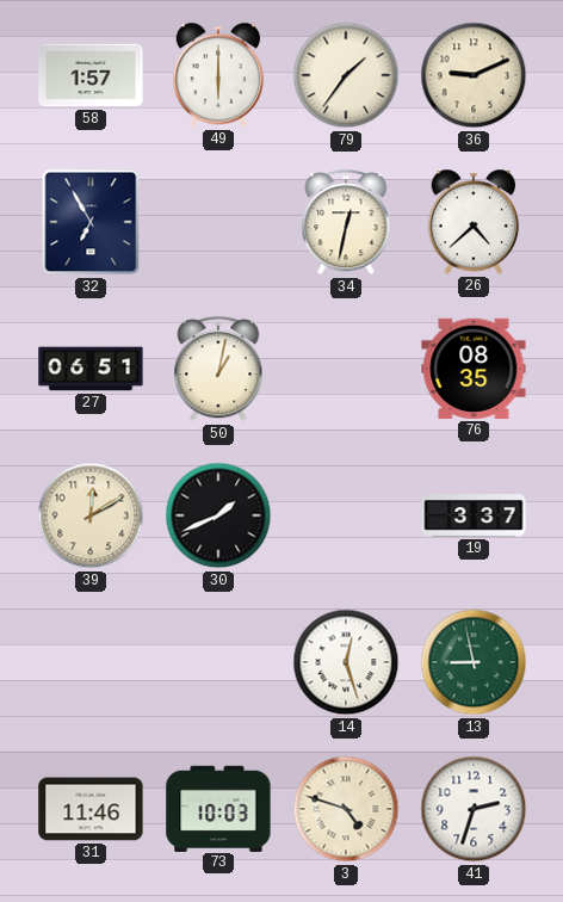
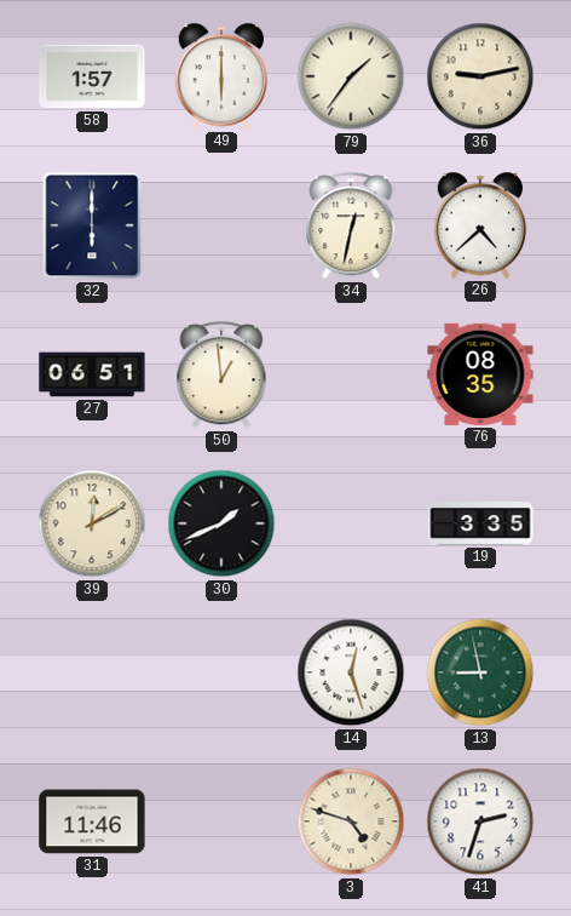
36: 9:11 -> 9:13 (480, 76)
32: 6:55 -> 6:00 (92, 225)
50: 1:02 -> 12:59 (221, 376)
19: 3:37 -> 3:35 (480, 523)
73: 10:03 -> none (218, 808)
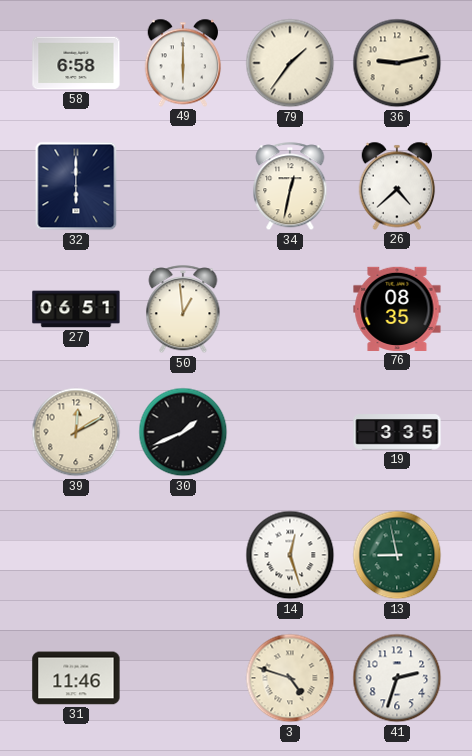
58: 1:57 -> 6:58 (76, 63)
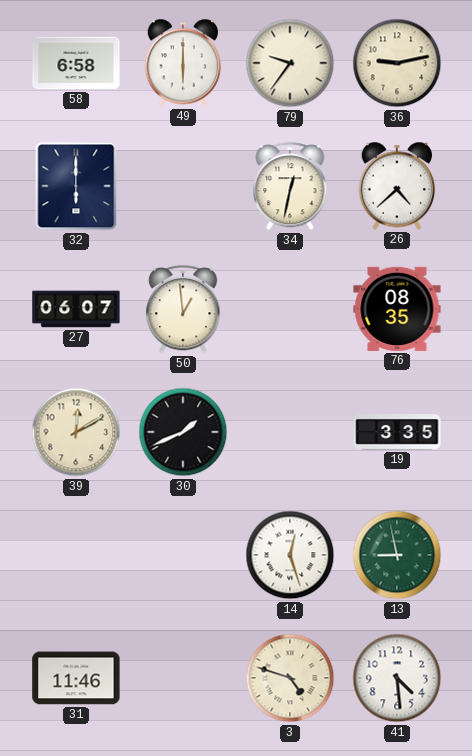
79: 1:36 -> 9:36 (290, 63)
27: 06:51 -> 06:07 (76, 309)
41: 2:33 -> 4:29 (397, 678)
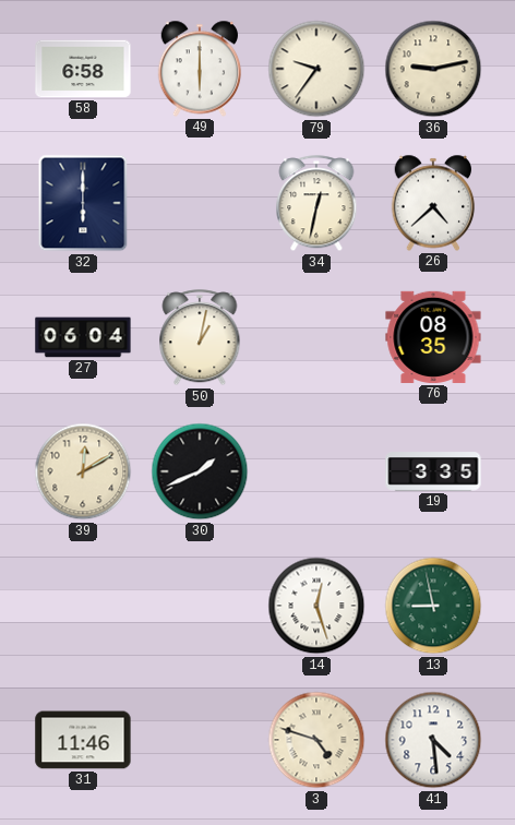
27: 06:07 -> 06:04 (83, 337)
50: 12:59 -> 1:02 (200, 338)
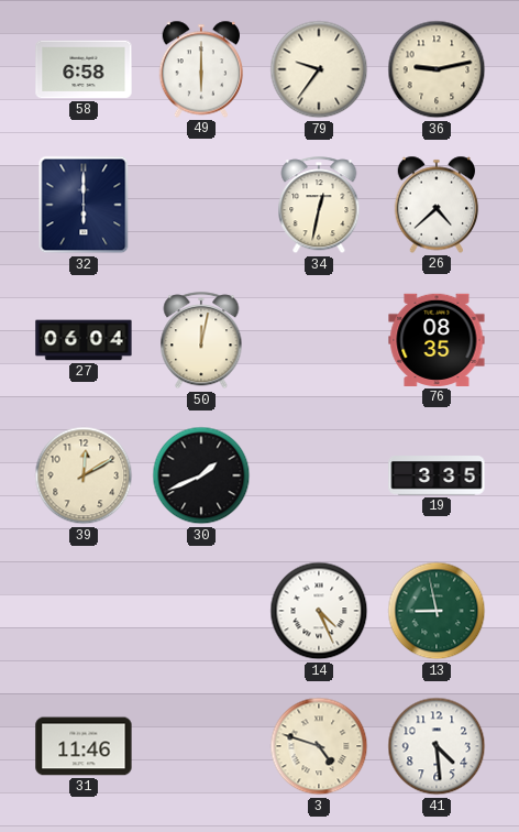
50: 1:02 -> 12:02 (201, 341)
14: 12:27 -> 4:26 (319, 611)
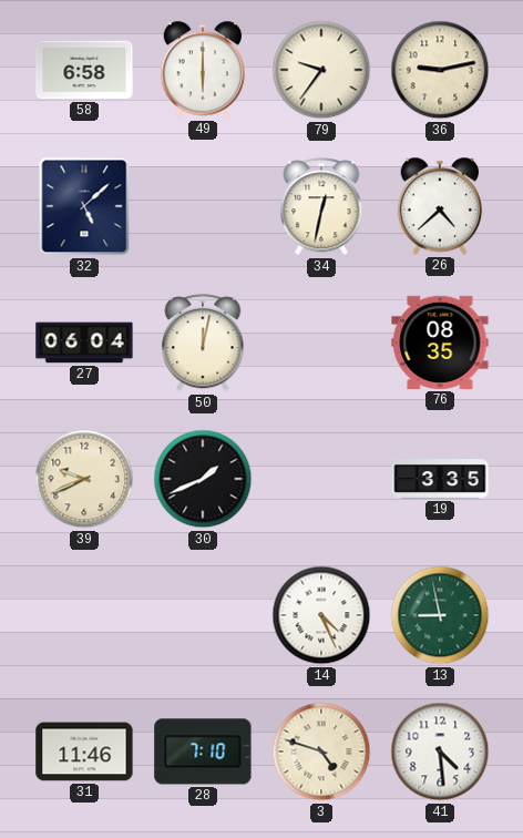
32: 6:00 -> 5:08 (84, 206)
39: 12:10 -> 9:41 (84, 479)
28: none -> 7:10 (203, 752)
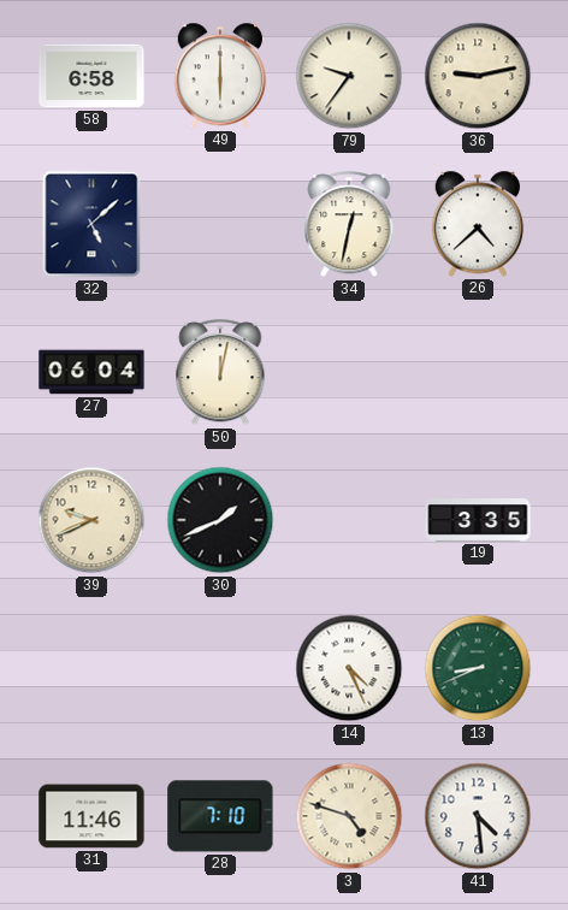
76: 08:35 -> none (440, 343)
13: 8:58 -> 8:41 (478, 668)
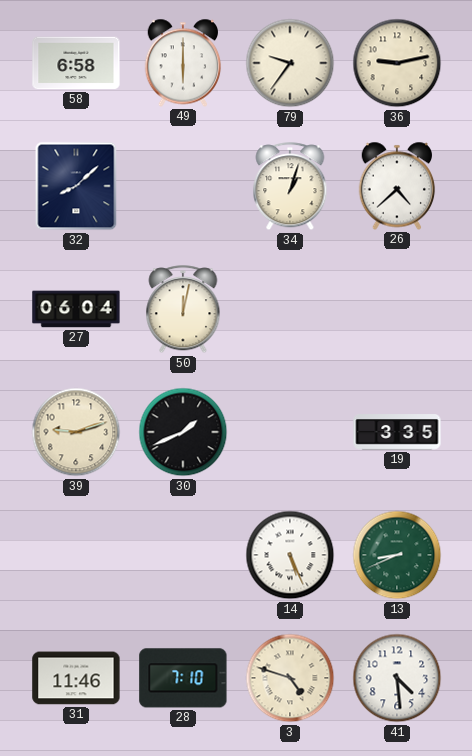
32: 5:08 -> 8:08 (76, 186)
34: 12:32 -> 1:03 (290, 187)
39: 9:41 -> 9:12 (76, 432)
14: 4:26 -> 5:26 (290, 555)
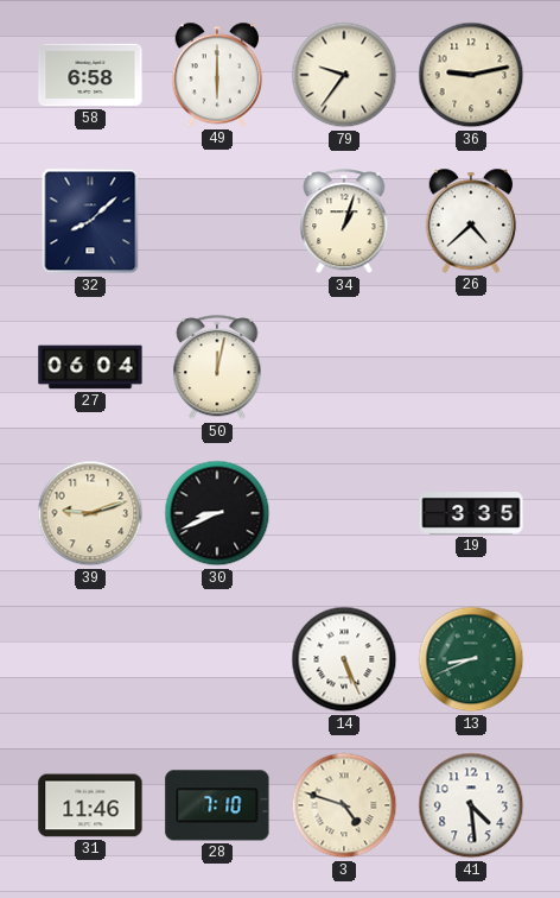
30: 1:41 -> 8:41 (217, 513)
